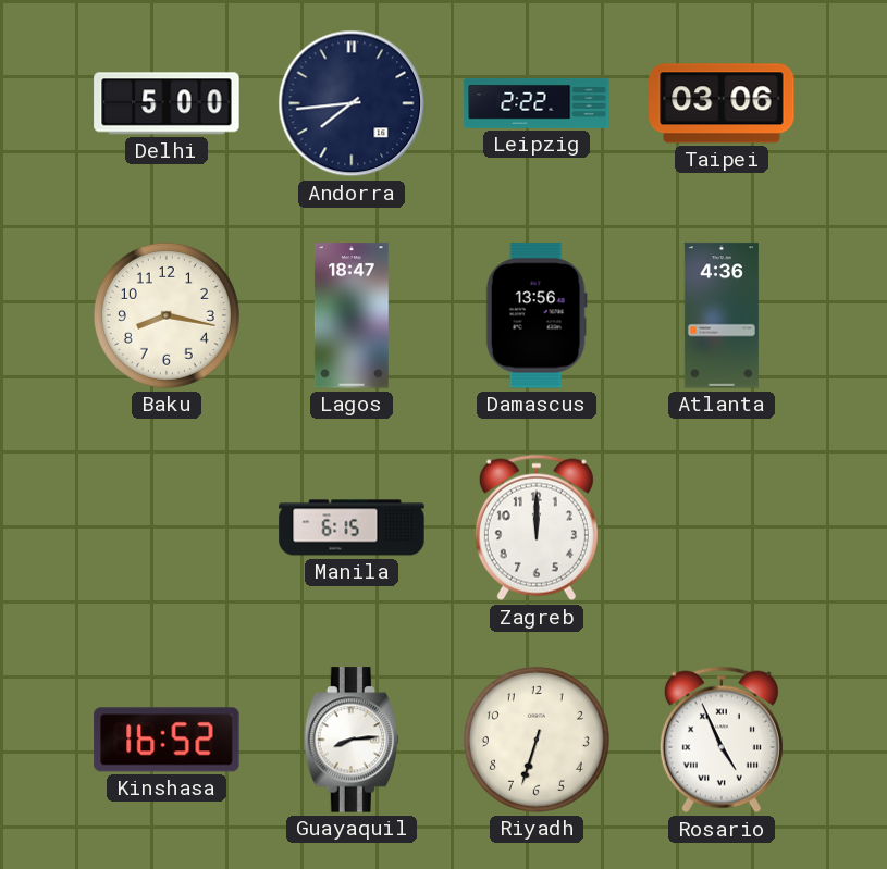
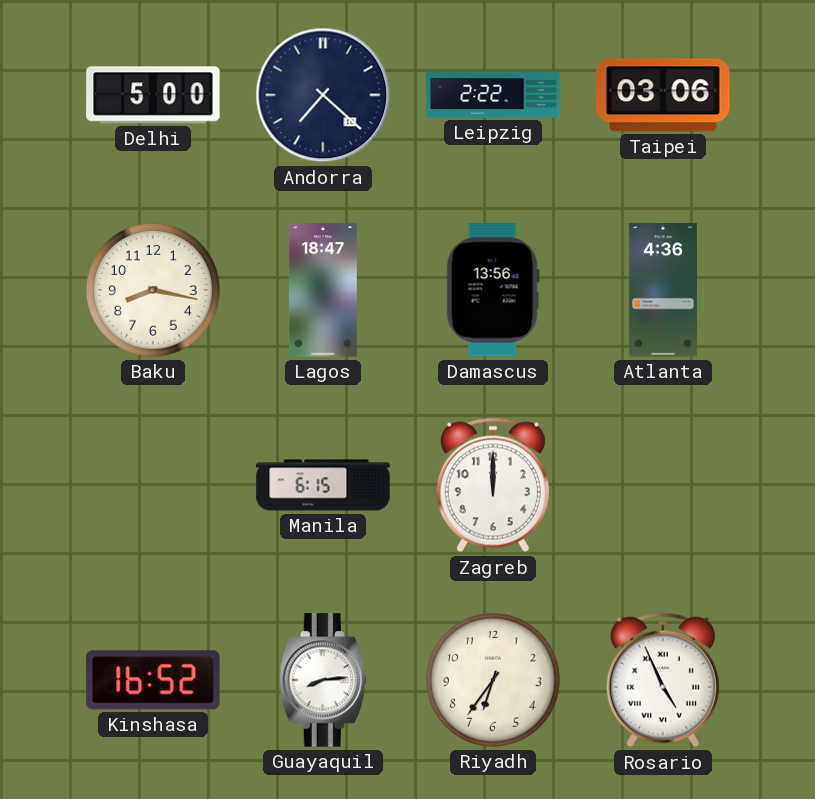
Andorra: 7:44 -> 7:22 (323, 95)
Riyadh: 6:33 -> 6:36 (493, 680)
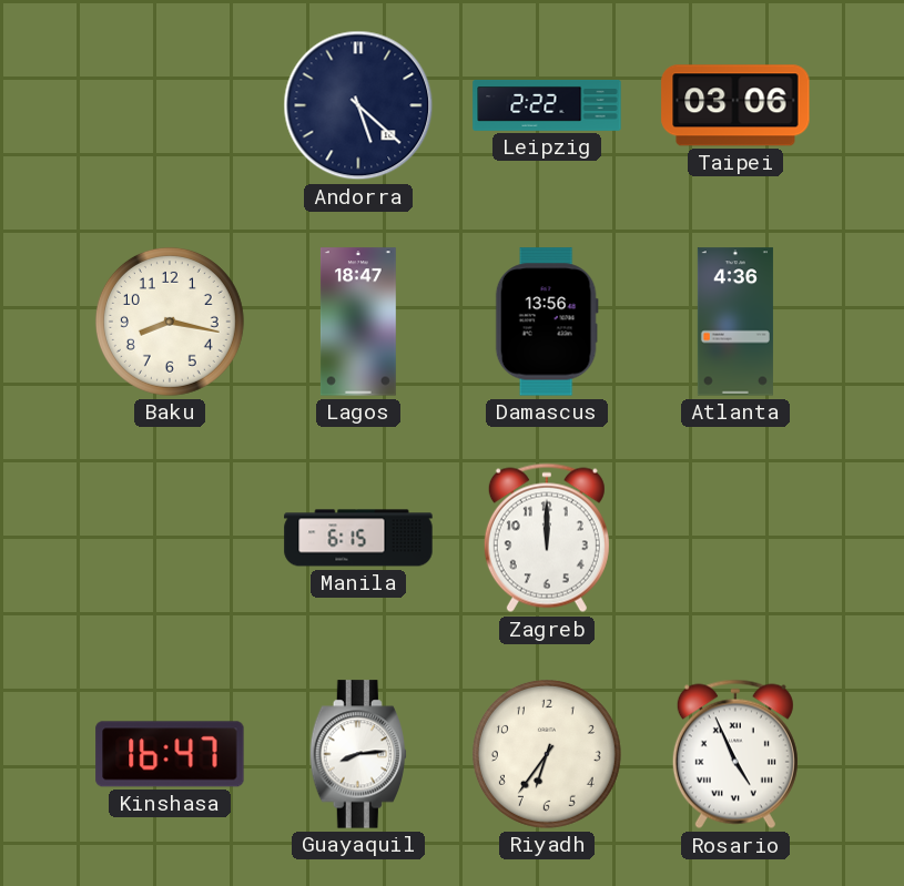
Delhi: 5:00 -> none (153, 95)
Andorra: 7:22 -> 5:22 (358, 105)
Kinshasa: 16:52 -> 16:47 (170, 754)
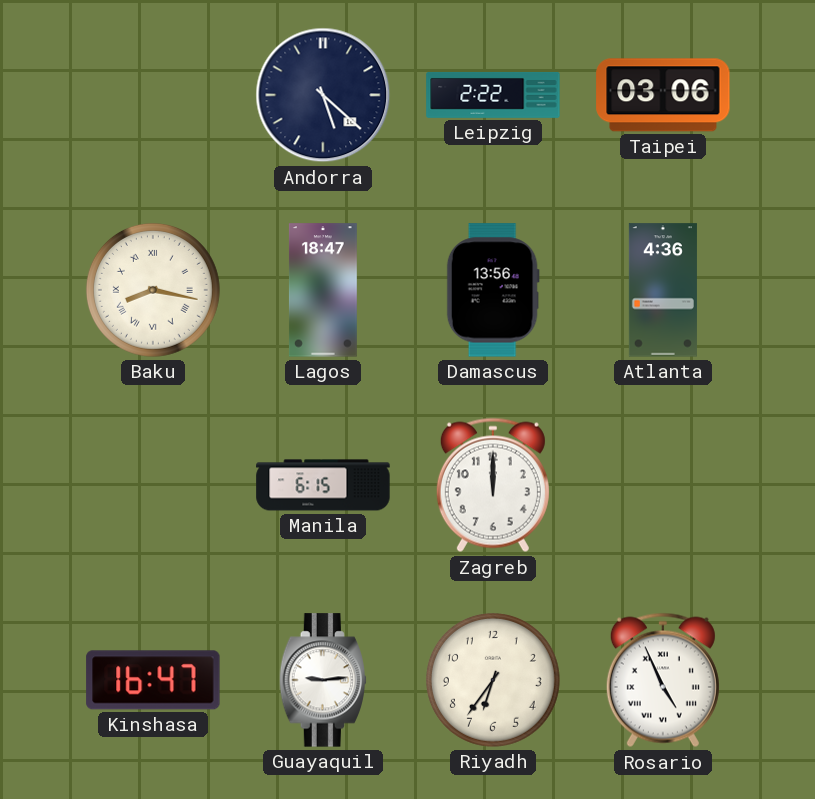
Baku numerals: Arabic -> Roman (153, 290)
Guayaquil: 8:14 -> 9:14 (323, 680)
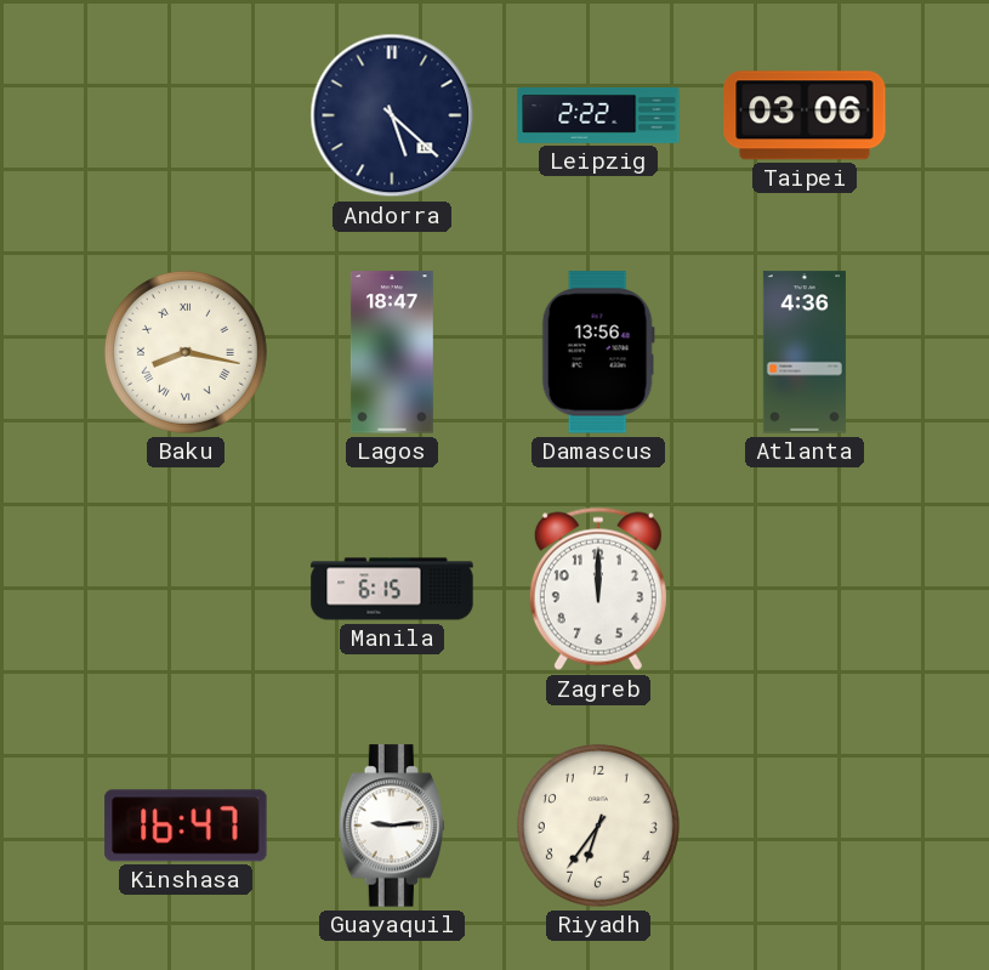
Rosario: 4:56 -> none (663, 680)
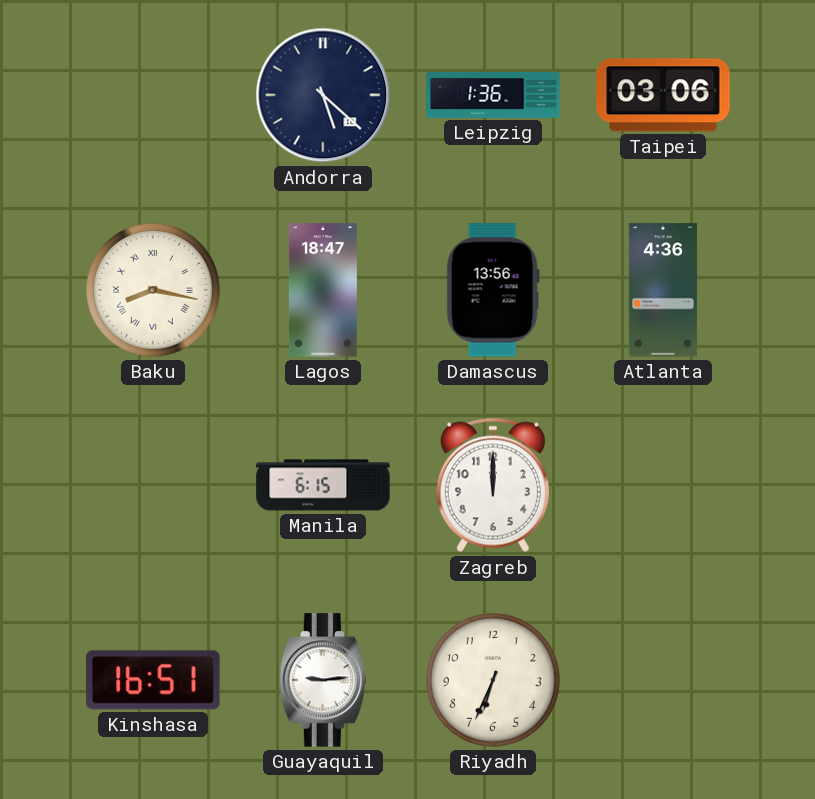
Leipzig: 2:22 -> 1:36 (493, 95)
Kinshasa: 16:47 -> 16:51 (153, 680)
Riyadh: 6:36 -> 6:34 (493, 680)
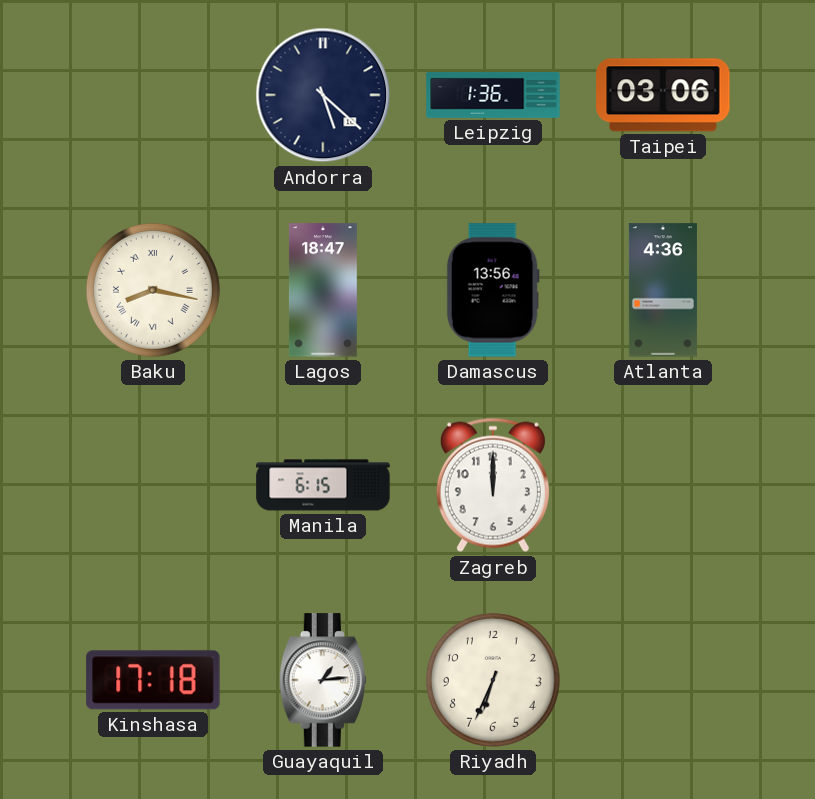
Kinshasa: 16:51 -> 17:18 (153, 680)
Guayaquil: 9:14 -> 1:14 (323, 680)
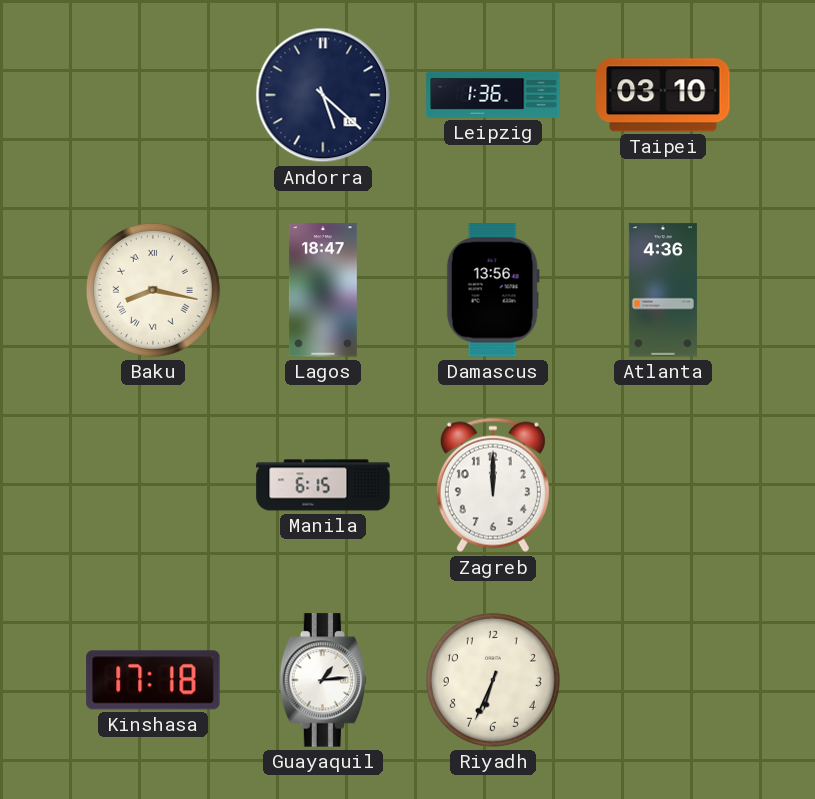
Taipei: 03:06 -> 03:10 (663, 95)
